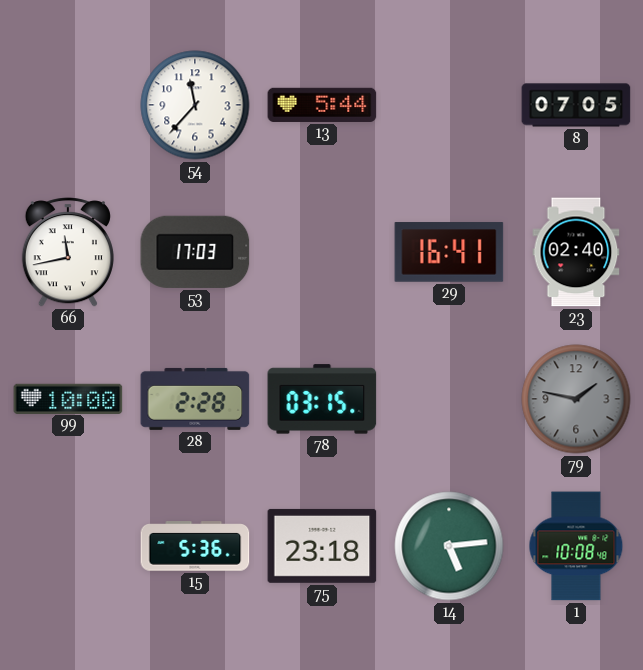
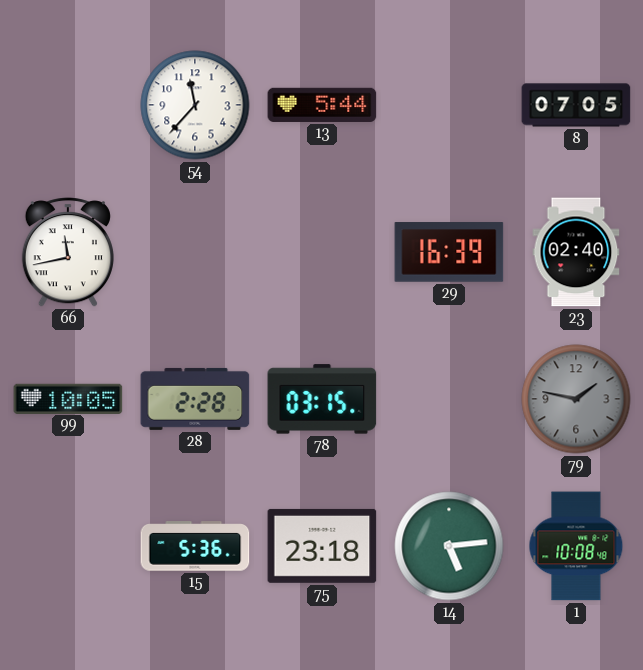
53: 17:03 -> none (195, 252)
29: 16:41 -> 16:39 (449, 252)
99: 10:00 -> 10:05 (68, 398)
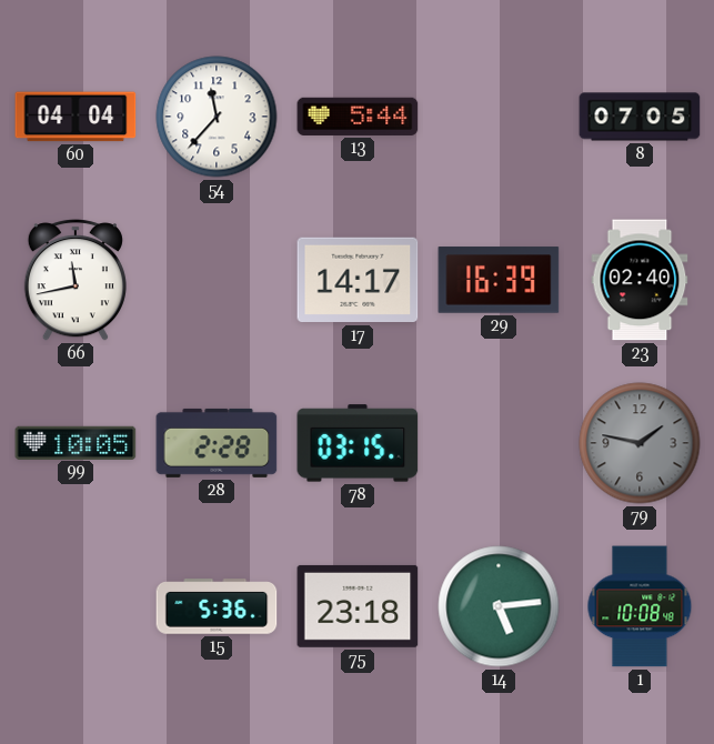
60: none -> 04:04 (76, 117)
17: none -> 14:17 (358, 280)
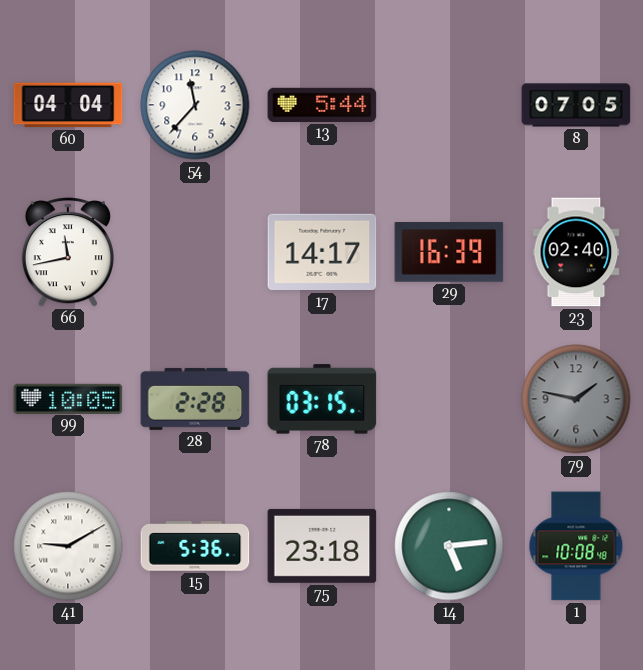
41: none -> 9:10 (68, 546)
